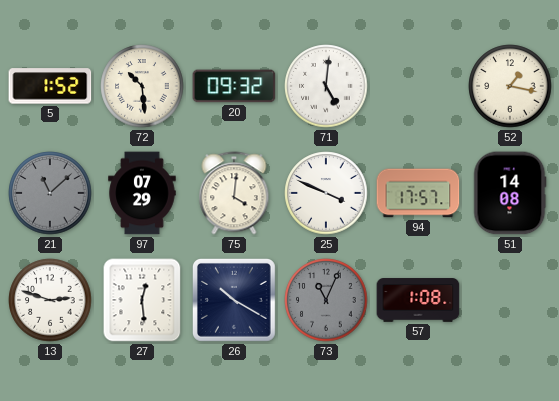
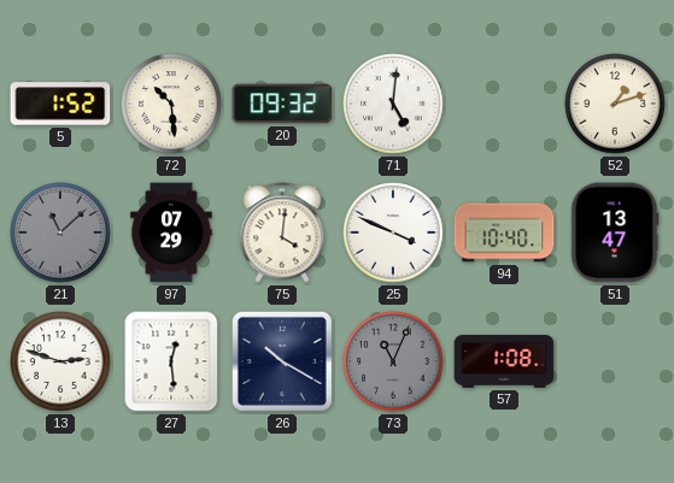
52: 1:17 -> 1:12 (615, 104)
94: 17:57 -> 10:40 (504, 232)
51: 14:08 -> 13:47 (615, 232)
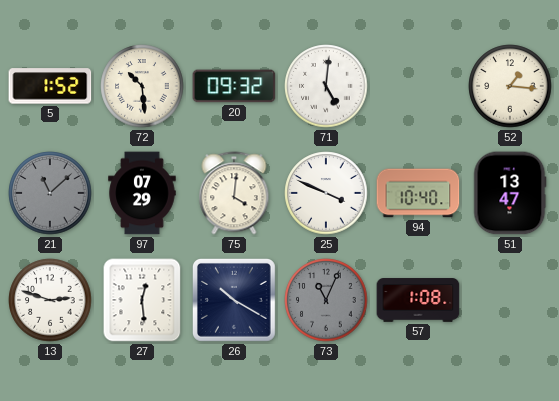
52: 1:12 -> 1:16 (510, 86)
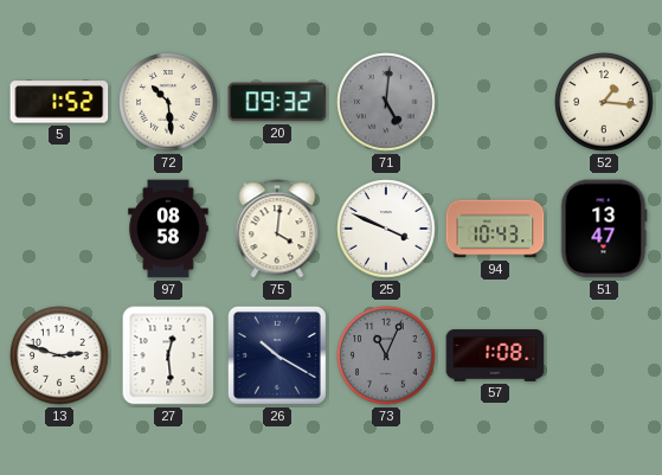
71 dial: white -> grey (386, 102)
21: 11:08 -> none (50, 193)
97: 07:29 -> 08:58 (168, 229)
94: 10:40 -> 10:43 (495, 229)
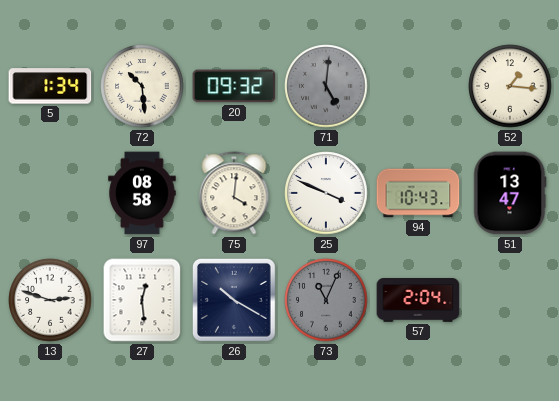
5: 1:52 -> 1:34 (50, 86)
57: 1:08 -> 2:04 (418, 300)
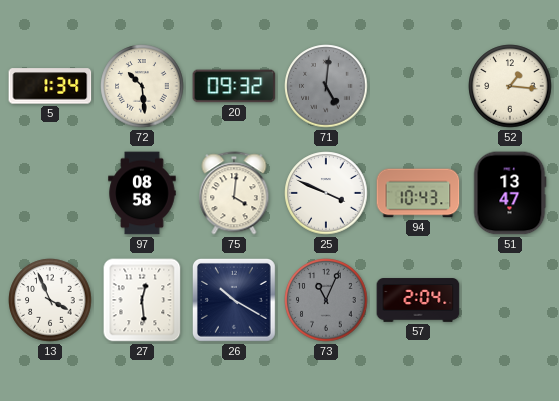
13: 2:48 -> 3:56 (50, 300)
